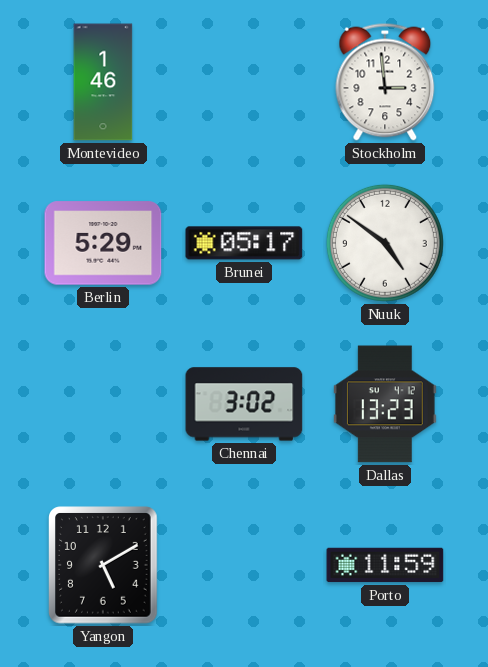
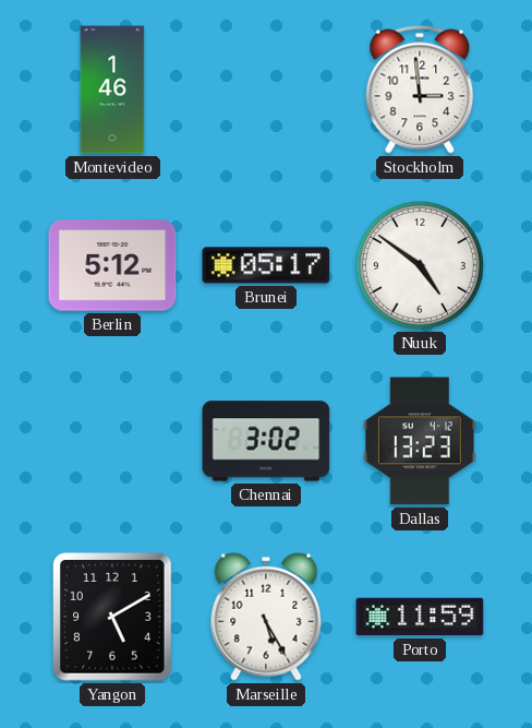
Berlin: 5:29 -> 5:12 (112, 265)
Marseille: none -> 5:25 (266, 617)
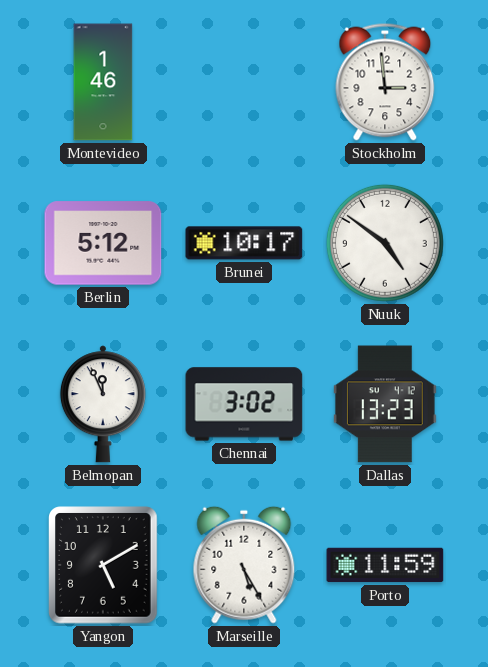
Brunei: 05:17 -> 10:17 (244, 243)
Belmopan: none -> 11:56 (103, 404)
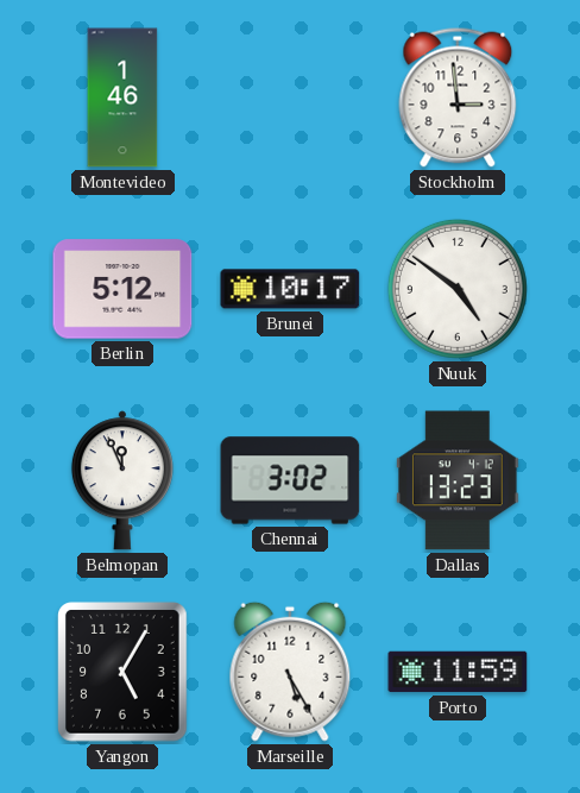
Yangon: 5:10 -> 5:05 (122, 672)
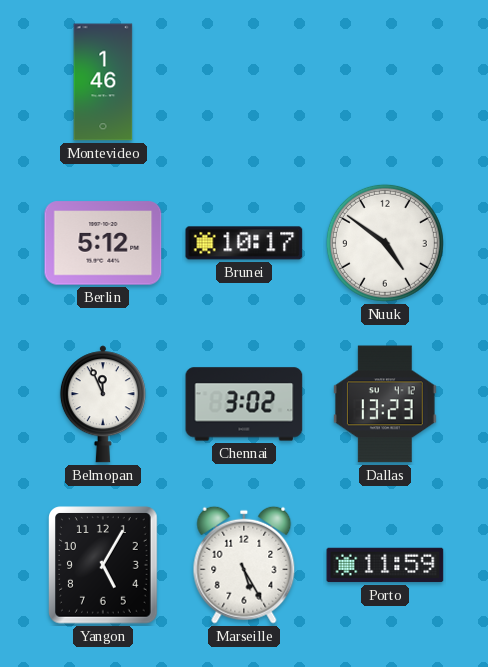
Stockholm: 2:59 -> none (458, 97)
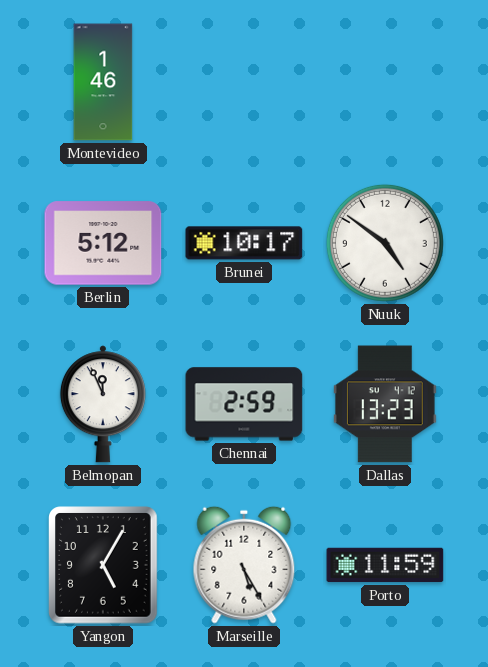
Chennai: 3:02 -> 2:59 (244, 404)
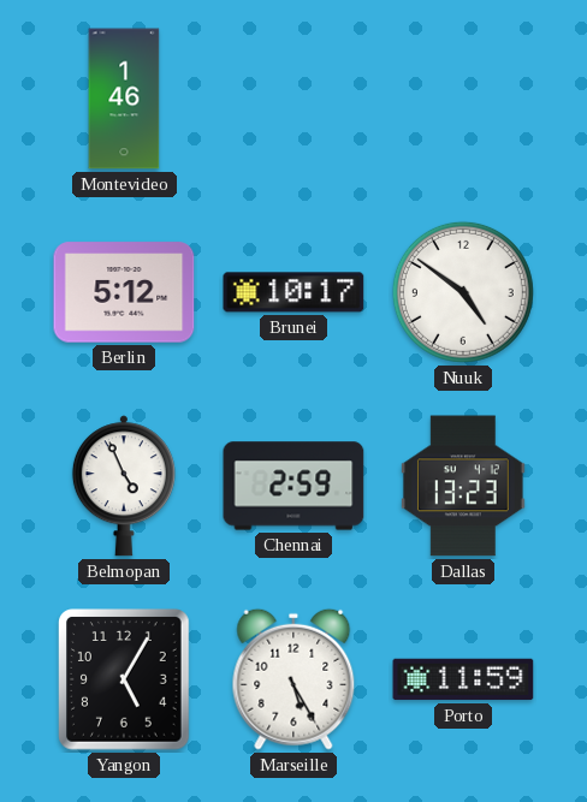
Belmopan: 11:56 -> 4:56 (124, 486)
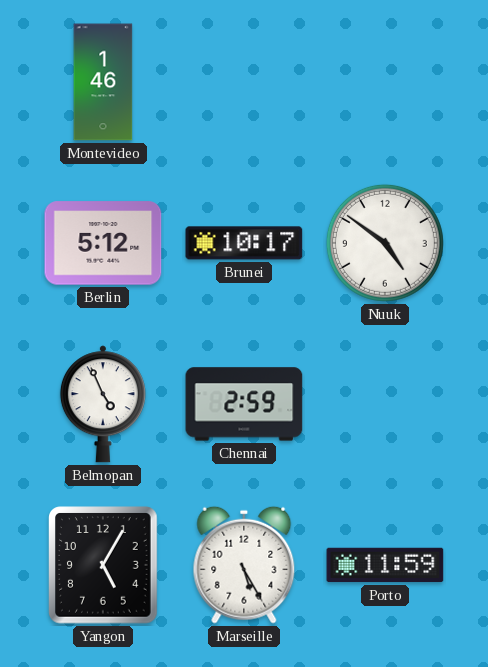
Dallas: 13:23 -> none (463, 486)
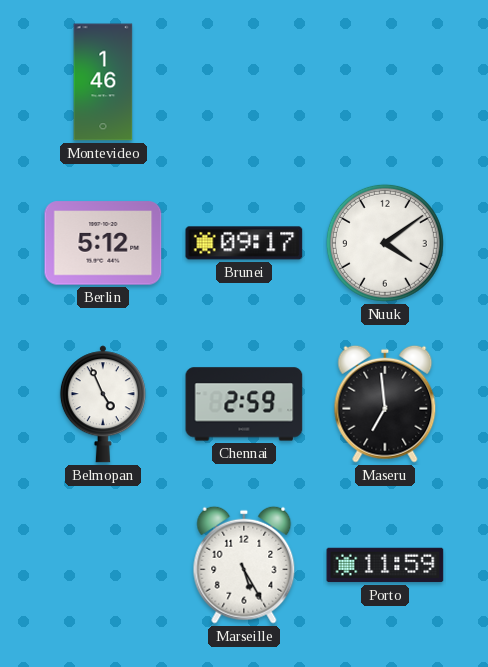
Brunei: 10:17 -> 09:17 (244, 243)
Nuuk: 4:51 -> 4:09 (385, 243)
Maseru: none -> 6:59 (385, 404)
Yangon: 5:05 -> none (103, 565)
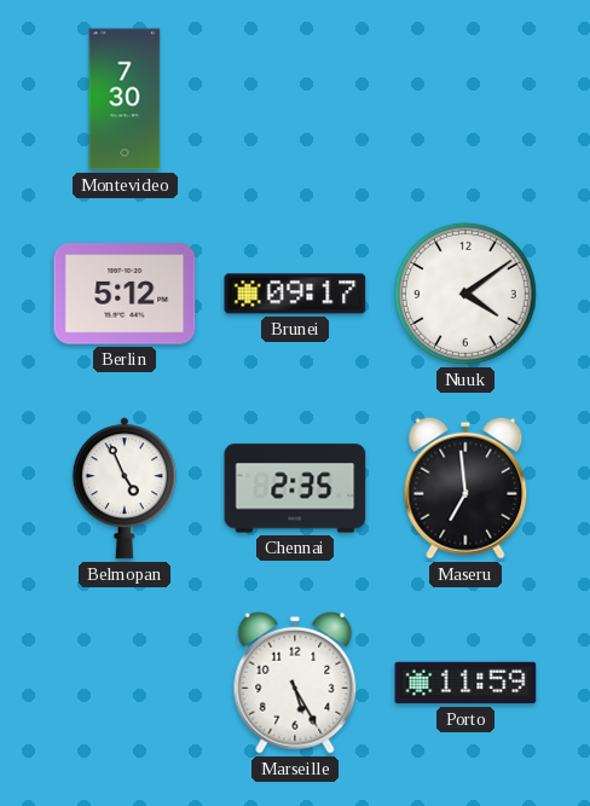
Montevideo: 1:46 -> 7:30 (125, 99)
Chennai: 2:59 -> 2:35 (295, 488)
